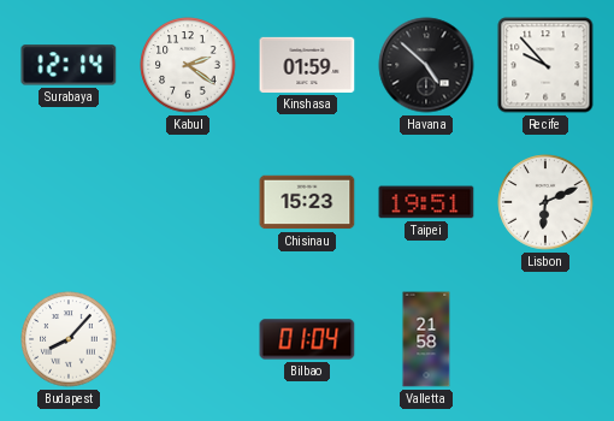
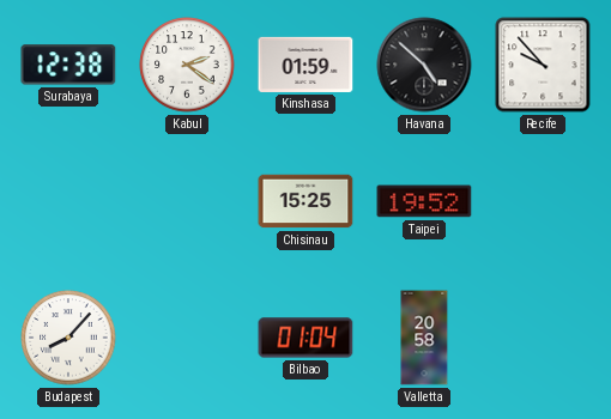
Surabaya: 12:14 -> 12:38 (68, 65)
Chisinau: 15:23 -> 15:25 (305, 201)
Taipei: 19:51 -> 19:52 (424, 201)
Lisbon: 6:11 -> none (545, 202)
Valletta: 21:58 -> 20:58 (424, 338)
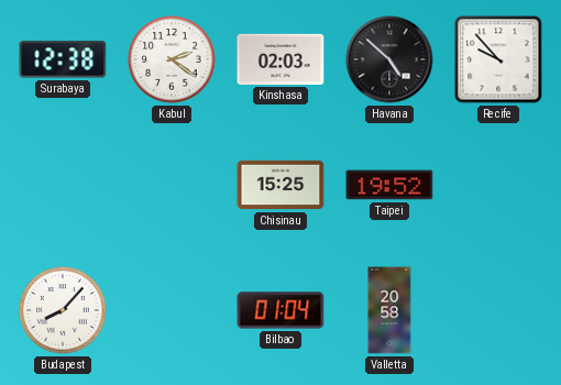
Kinshasa: 01:59 -> 02:03 (280, 59)
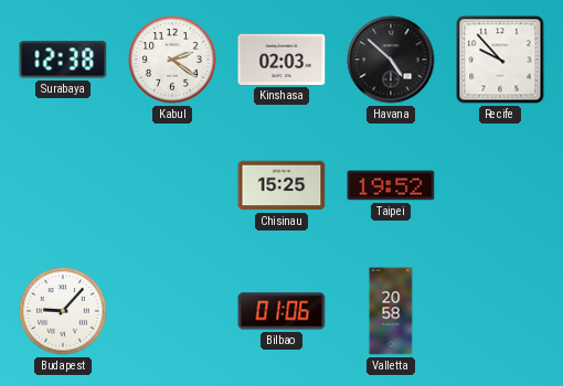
Budapest: 8:07 -> 9:07 (63, 311)
Bilbao: 01:04 -> 01:06 (281, 311)
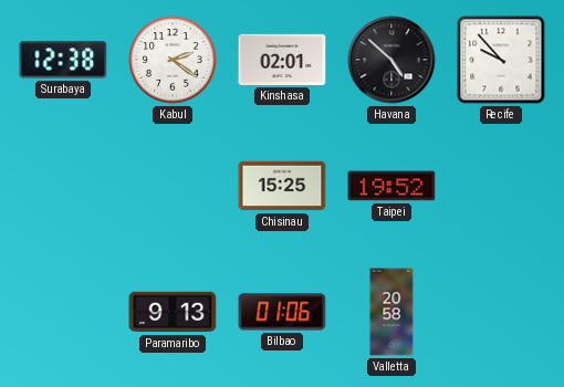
Kinshasa: 02:03 -> 02:01 (282, 60)
Budapest: 9:07 -> none (63, 311)
Paramaribo: none -> 9:13 (173, 312)
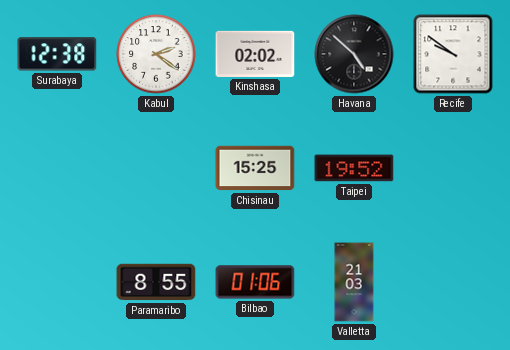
Kinshasa: 02:01 -> 02:02 (255, 54)
Recife: 9:53 -> 9:51 (453, 54)
Paramaribo: 9:13 -> 8:55 (156, 282)
Valletta: 20:58 -> 21:03 (354, 282)
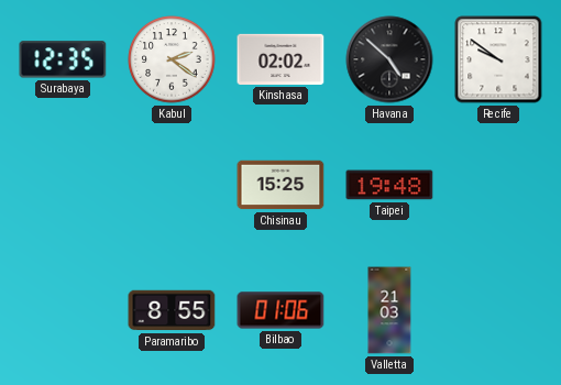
Surabaya: 12:38 -> 12:35 (63, 59)
Taipei: 19:52 -> 19:48 (389, 185)
